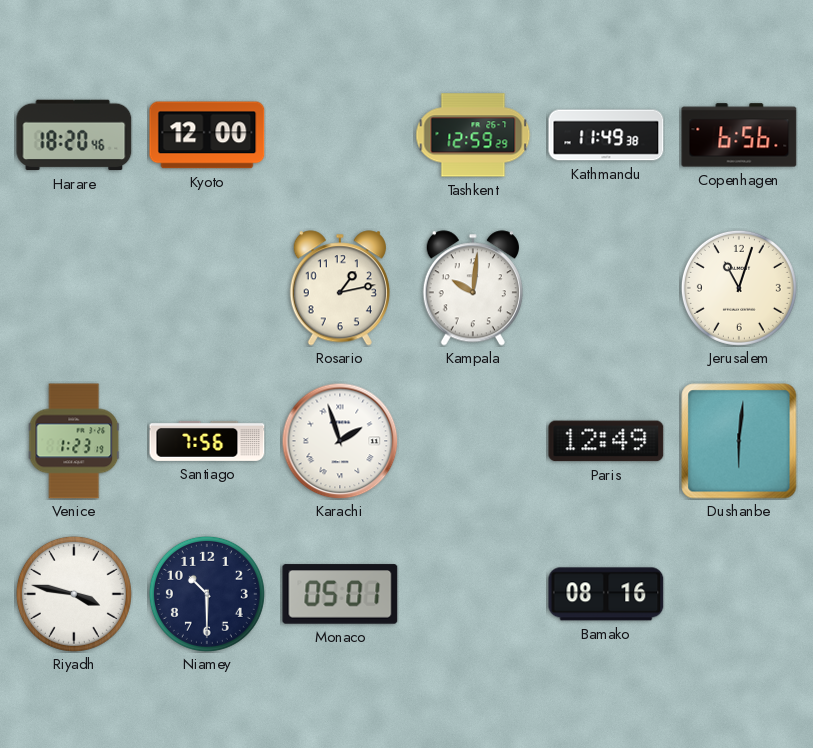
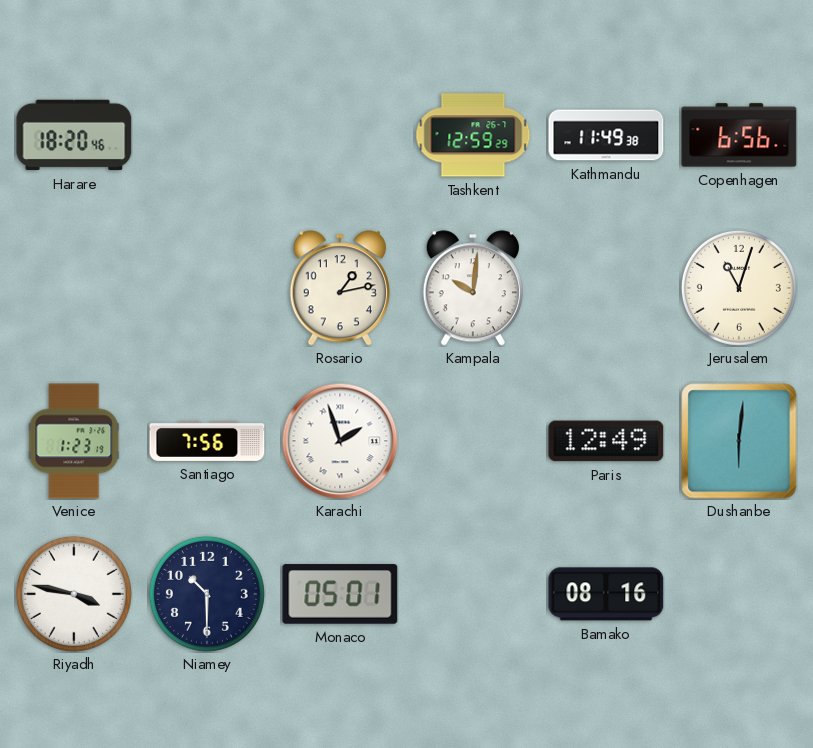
Kyoto: 12:00 -> none (207, 135)
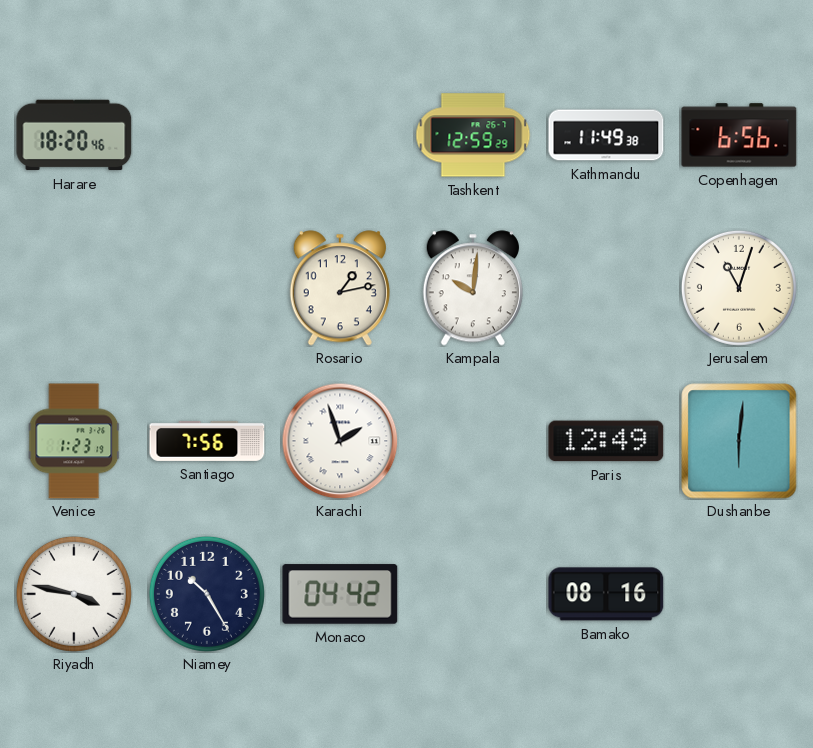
Niamey: 10:30 -> 10:25 (207, 594)
Monaco: 05:01 -> 04:42 (340, 594)
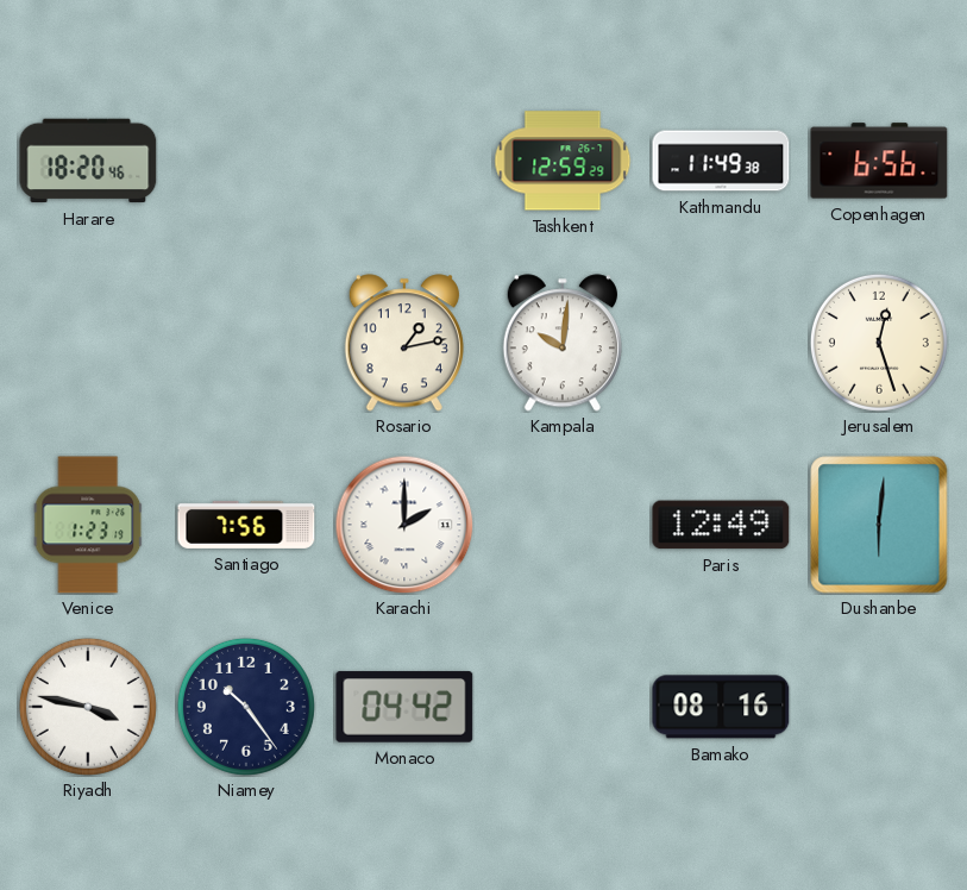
Jerusalem: 11:03 -> 12:27 (879, 343)
Karachi: 1:57 -> 2:00 (404, 525)
Niamey: 10:25 -> 10:24 (246, 707)
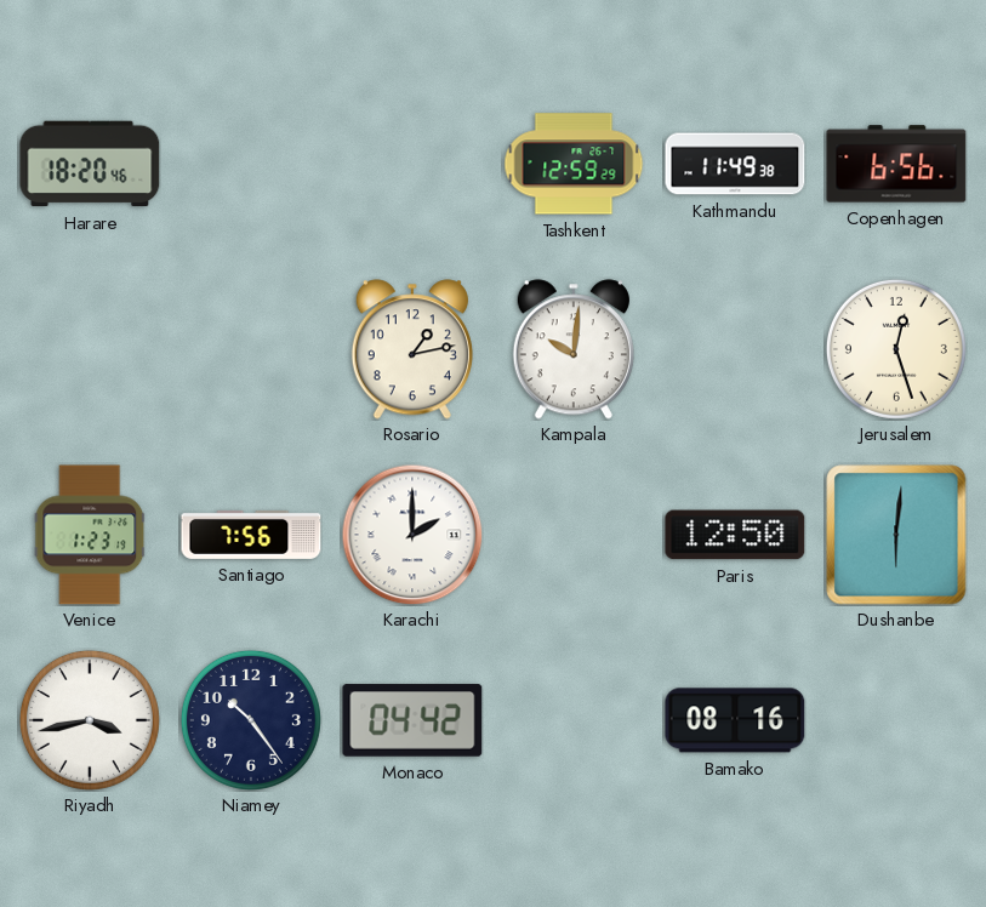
Paris: 12:49 -> 12:50 (735, 535)
Riyadh: 3:47 -> 3:43 (90, 720)
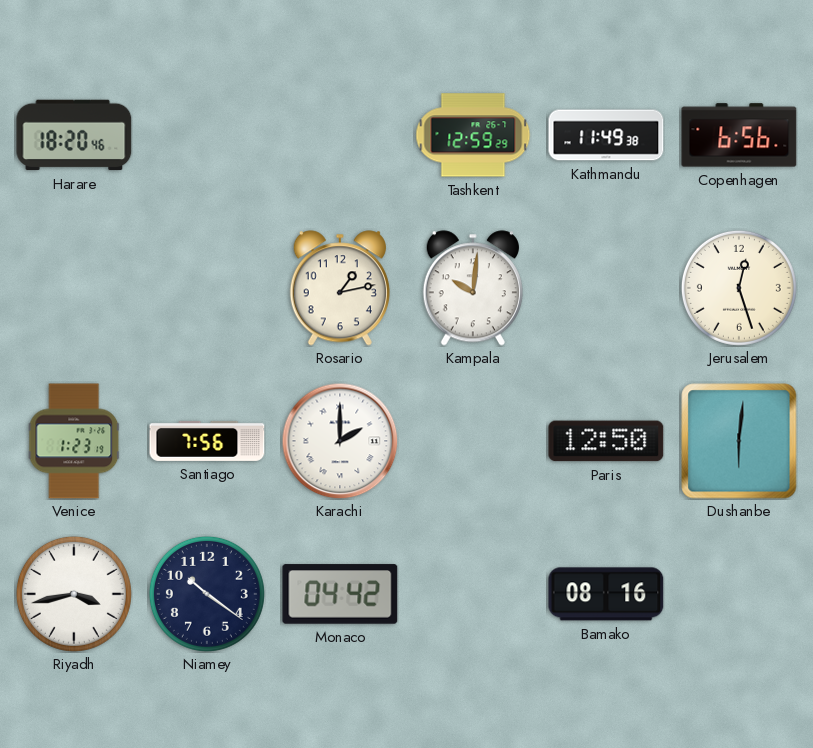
Niamey: 10:24 -> 10:21 (207, 594)
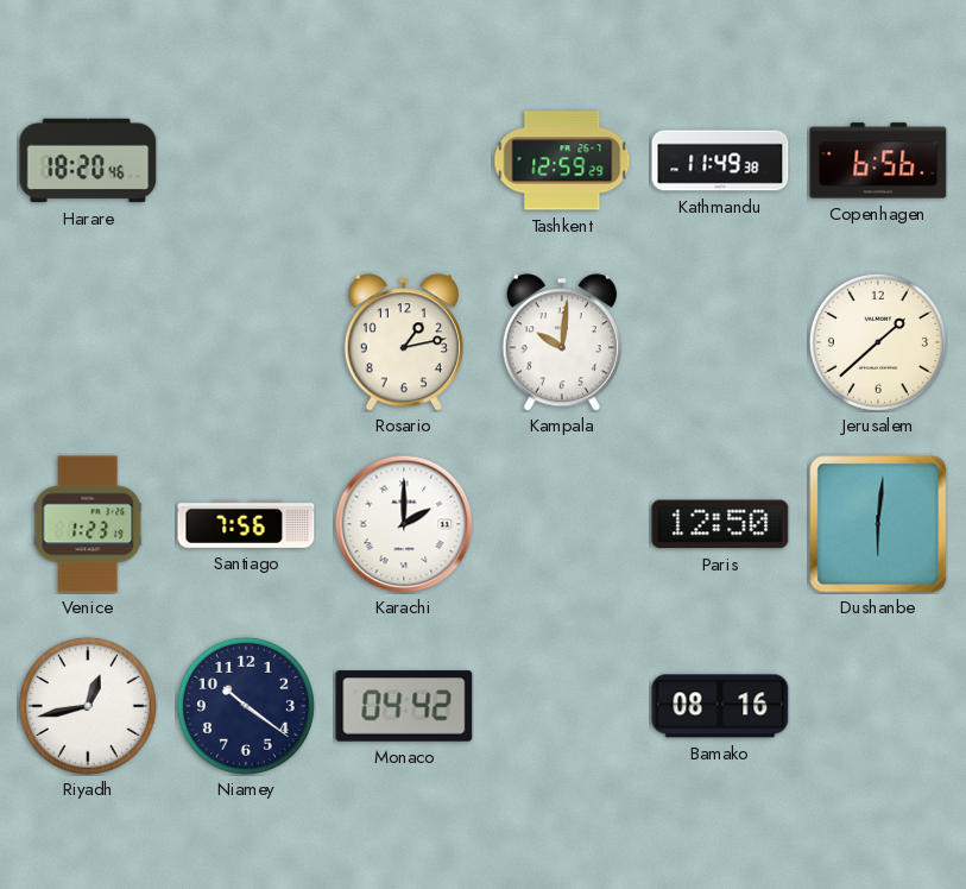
Jerusalem: 12:27 -> 1:38 (878, 342)
Riyadh: 3:43 -> 12:43 (88, 706)
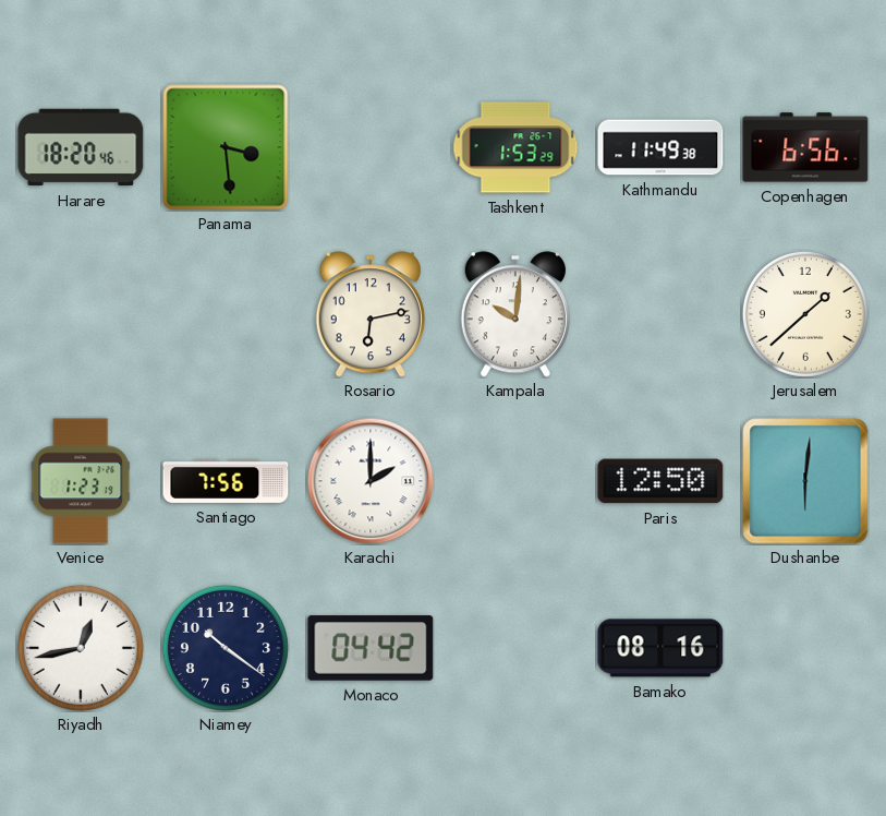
Panama: none -> 3:29 (226, 147)
Tashkent: 12:59 -> 1:53 (515, 147)
Rosario: 1:13 -> 6:13 (371, 314)
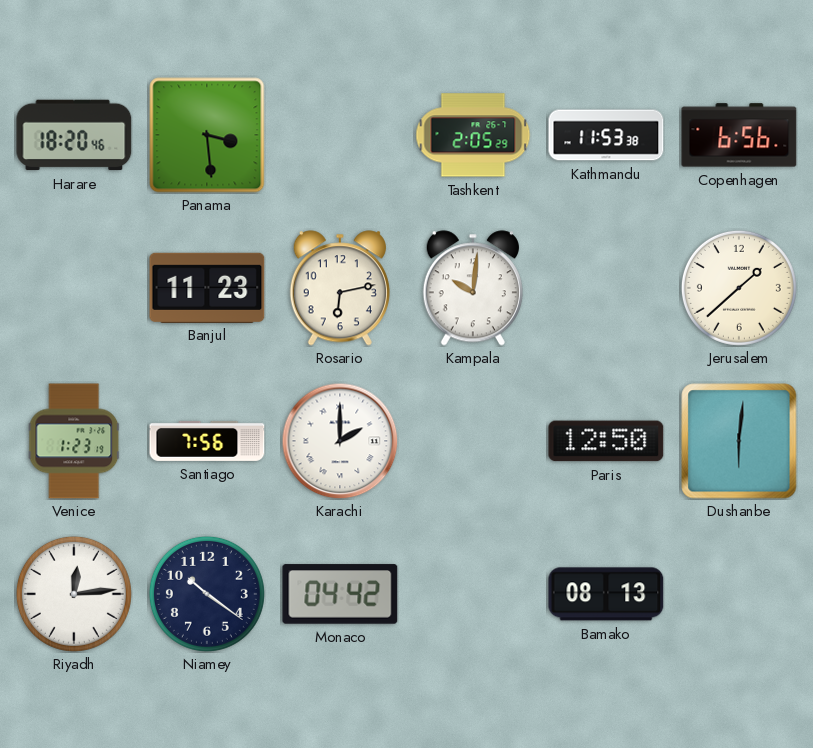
Tashkent: 1:53 -> 2:05 (473, 135)
Kathmandu: 11:49 -> 11:53 (606, 135)
Banjul: none -> 11:23 (207, 287)
Riyadh: 12:43 -> 12:14 (74, 594)
Bamako: 08:16 -> 08:13 (606, 594)
